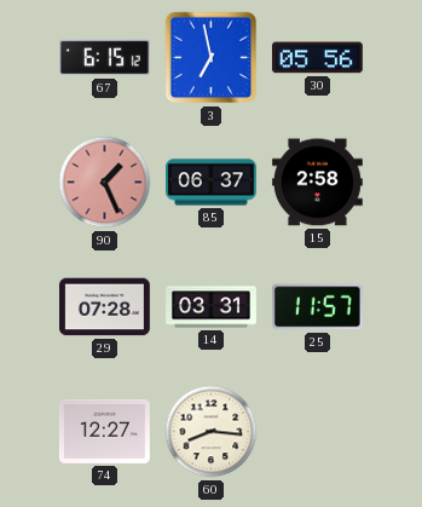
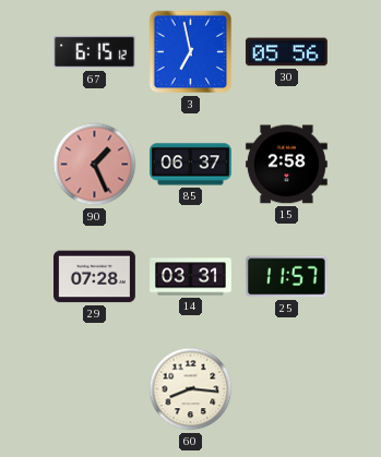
74: 12:27 -> none (105, 431)
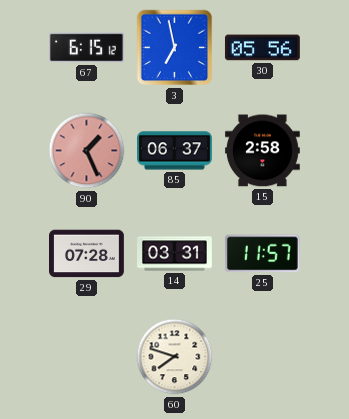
60: 8:16 -> 7:48 (175, 357)
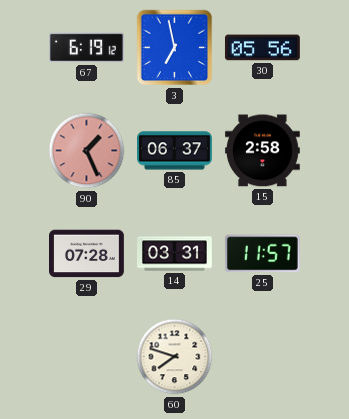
67: 6:15 -> 6:19 (87, 48)
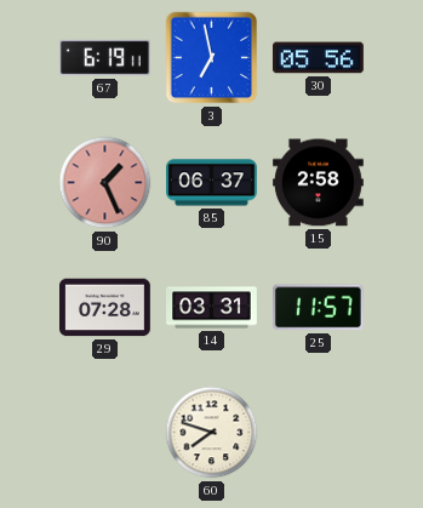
67: 6:19:12 -> 6:19:11 (105, 58)
